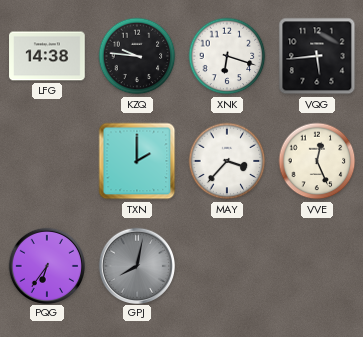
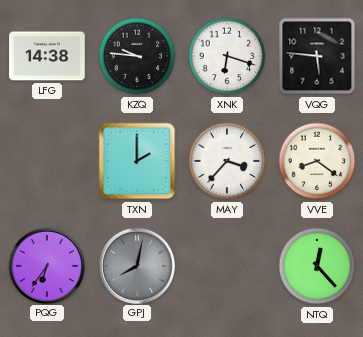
VQG: 5:44 -> 5:46 (317, 56)
VVE: 12:26 -> 8:21 (317, 161)
NTQ: none -> 12:23 (317, 266)
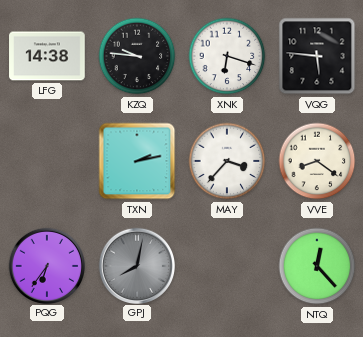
TXN: 2:00 -> 2:13 (137, 161)
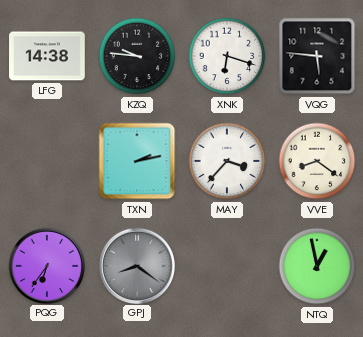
GPJ: 8:02 -> 8:21 (136, 265)
NTQ: 12:23 -> 12:58 (317, 266)
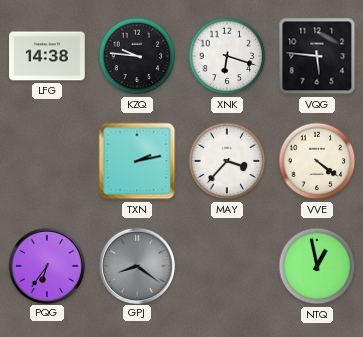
VVE: 8:21 -> 4:21 (317, 161)
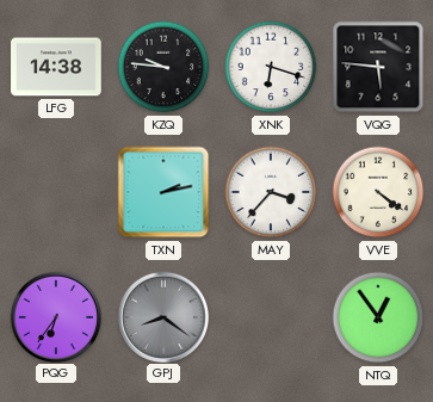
NTQ: 12:58 -> 12:54 (378, 317)
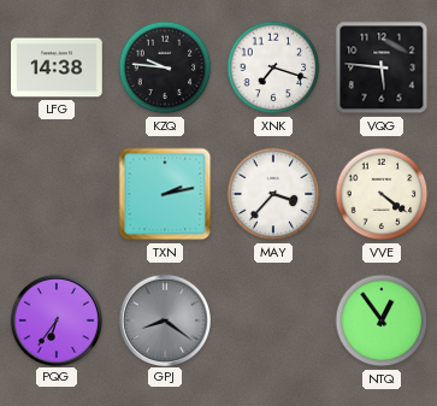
XNK: 6:18 -> 7:18 (273, 67)
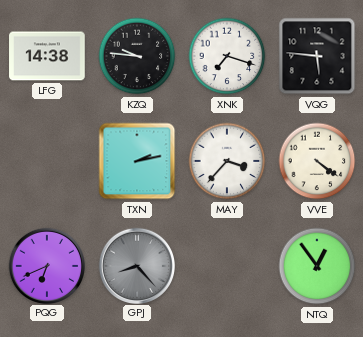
PQG: 6:36 -> 6:41 (46, 265)
GPJ: 8:21 -> 8:23 (136, 265)
